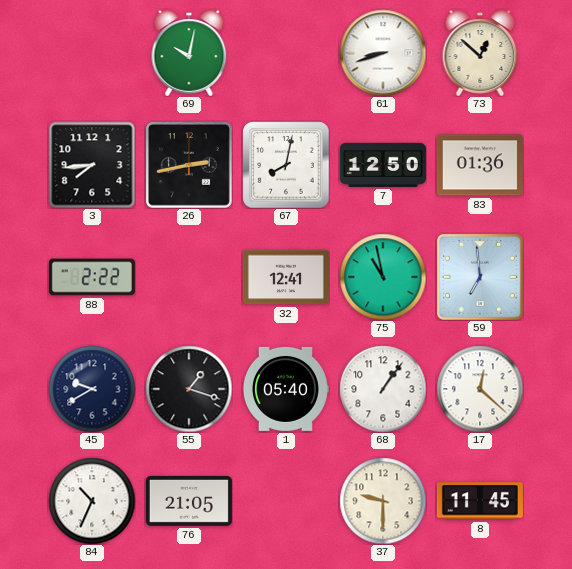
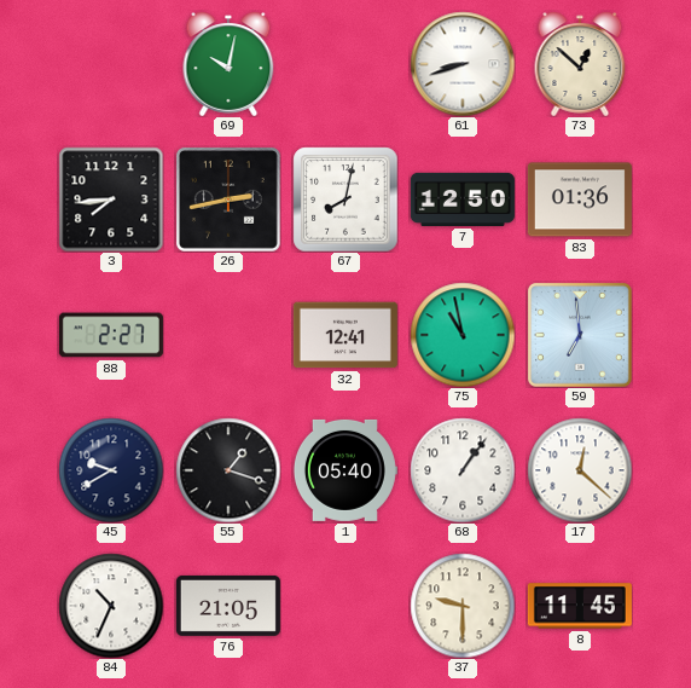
88: 2:22 -> 2:27 (111, 335)
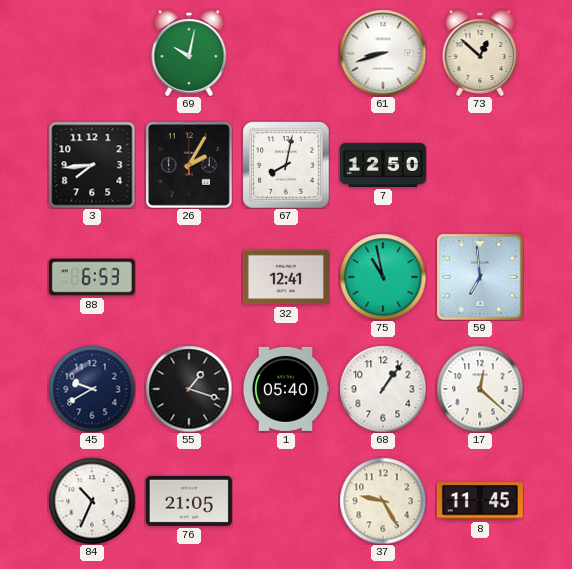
26: 2:43 -> 2:05 (189, 165)
83: 01:36 -> none (580, 200)
88: 2:27 -> 6:53 (92, 277)
37: 9:30 -> 9:25 (383, 501)
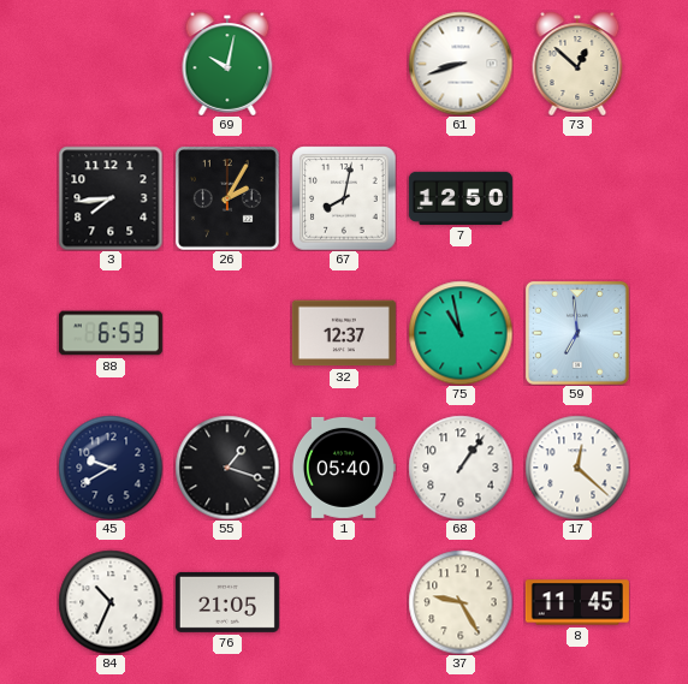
32: 12:41 -> 12:37 (344, 333)
